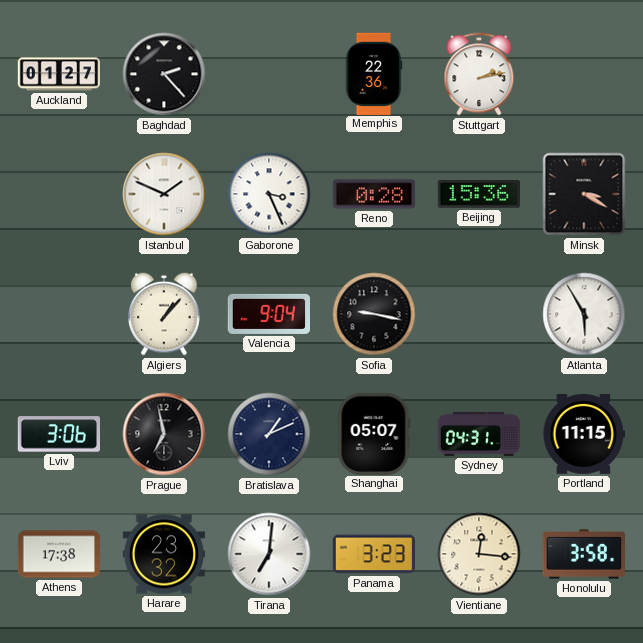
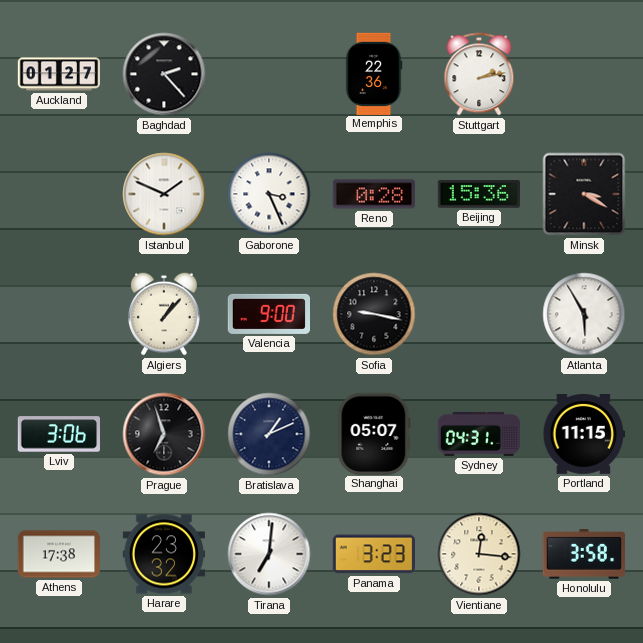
Valencia: 9:04 -> 9:00 (268, 314)
Prague: 6:58 -> 6:57 (164, 434)
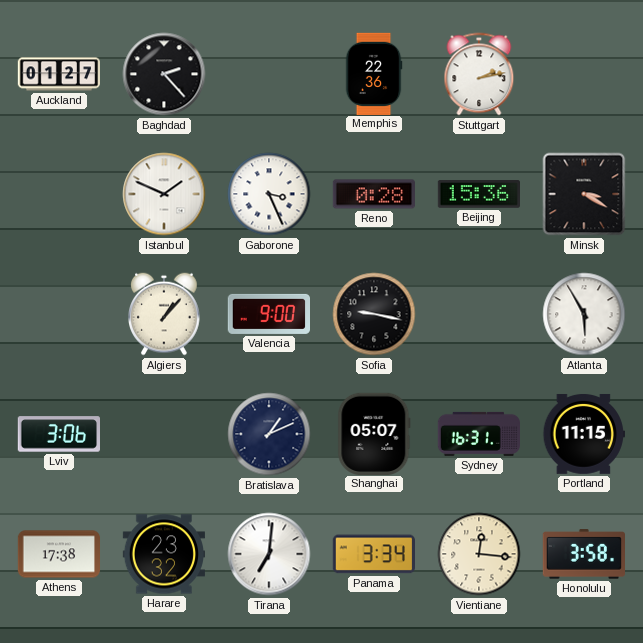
Prague: 6:57 -> none (164, 434)
Sydney: 04:31 -> 16:31 (478, 434)
Panama: 3:23 -> 3:34 (373, 554)
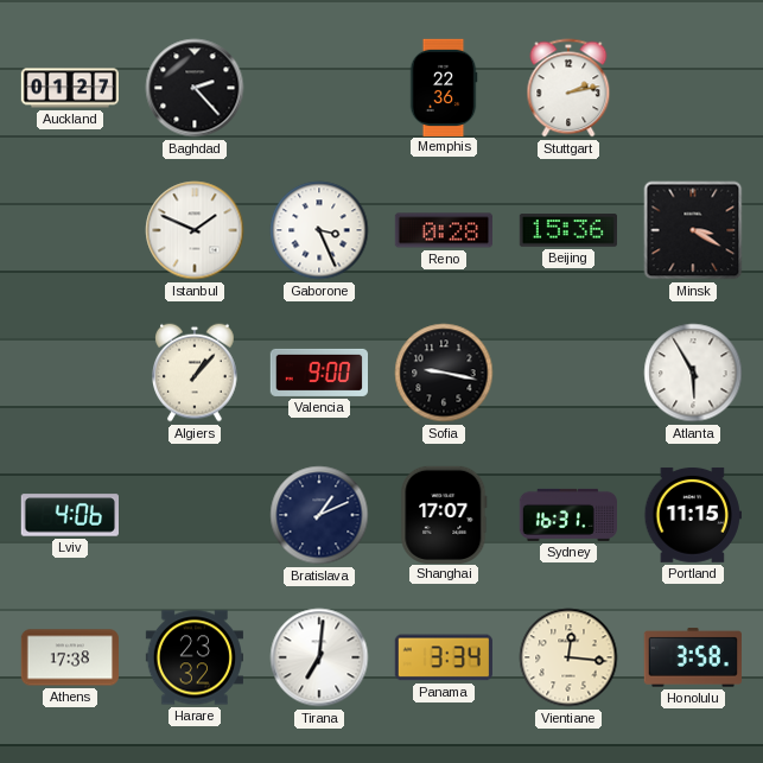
Lviv: 3:06 -> 4:06 (69, 515)
Shanghai: 05:07 -> 17:07 (444, 514)
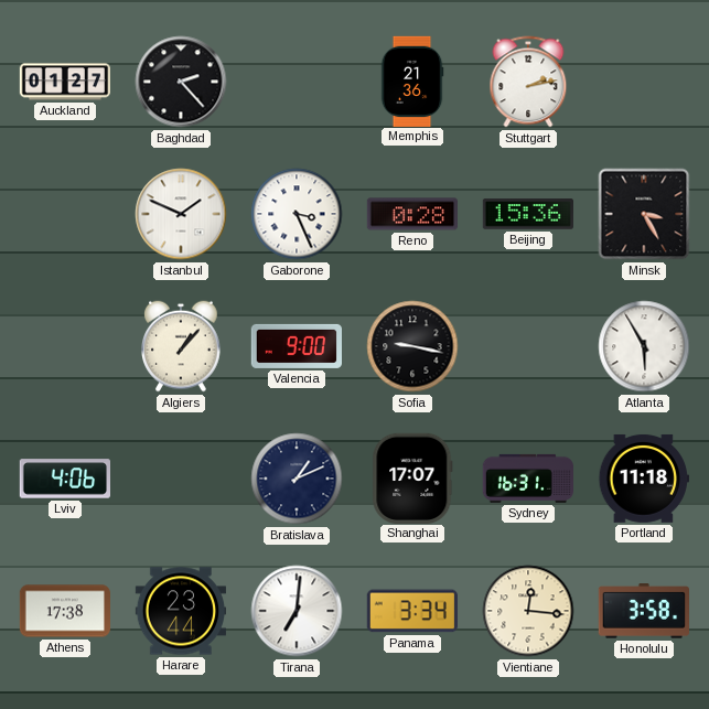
Memphis: 22:36 -> 21:36 (412, 80)
Minsk: 3:20 -> 3:25 (644, 214)
Portland: 11:15 -> 11:18 (643, 479)
Harare: 23:32 -> 23:44 (180, 611)
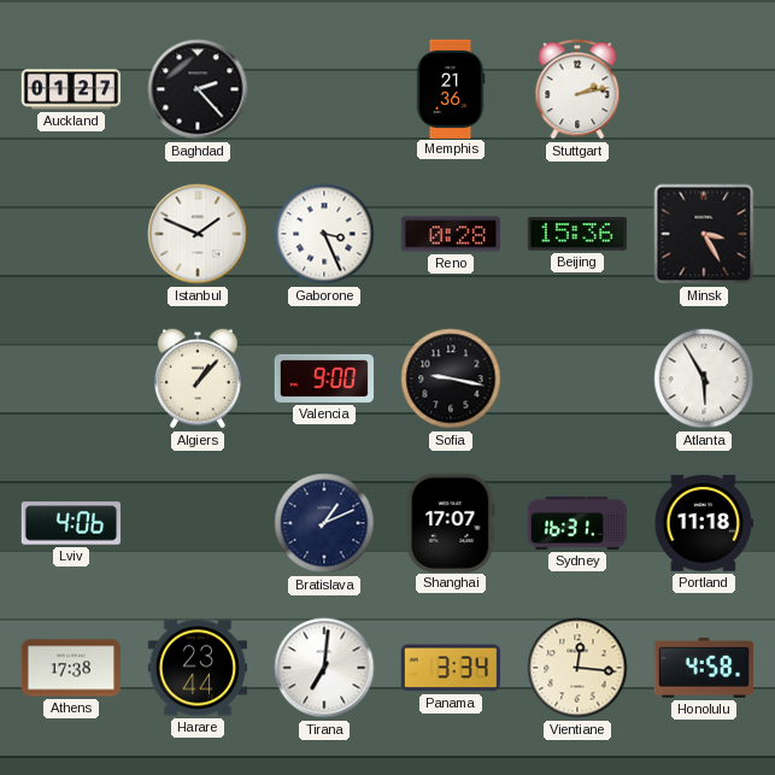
Honolulu: 3:58 -> 4:58 (703, 668)
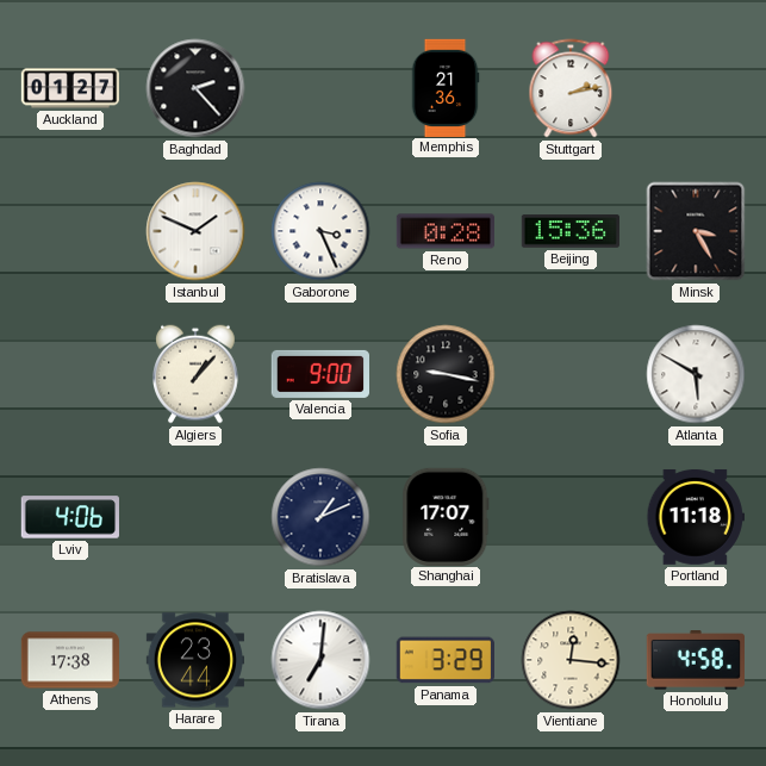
Atlanta: 5:55 -> 5:50 (696, 374)
Sydney: 16:31 -> none (576, 523)
Panama: 3:34 -> 3:29 (444, 660)
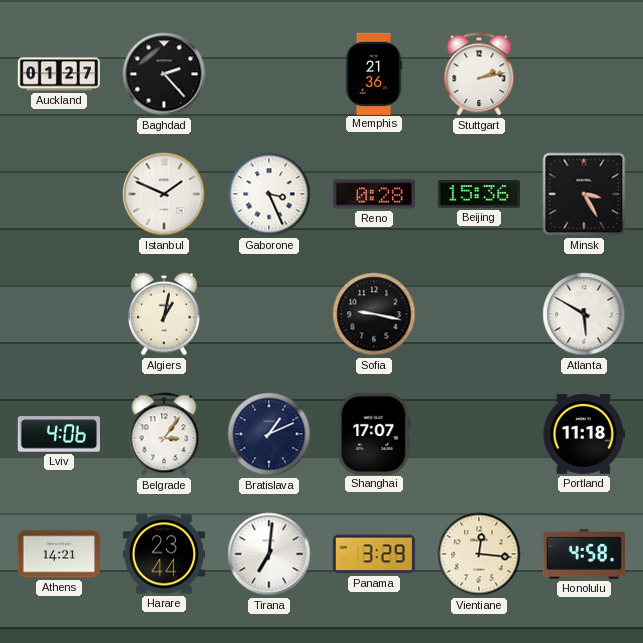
Algiers: 1:07 -> 1:02 (165, 314)
Valencia: 9:00 -> none (319, 374)
Belgrade: none -> 3:06 (164, 434)
Athens: 17:38 -> 14:21 (59, 554)
